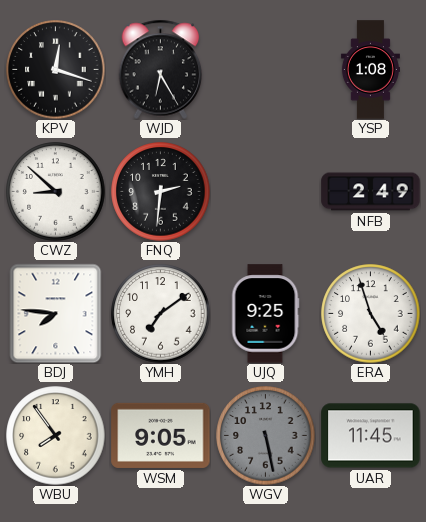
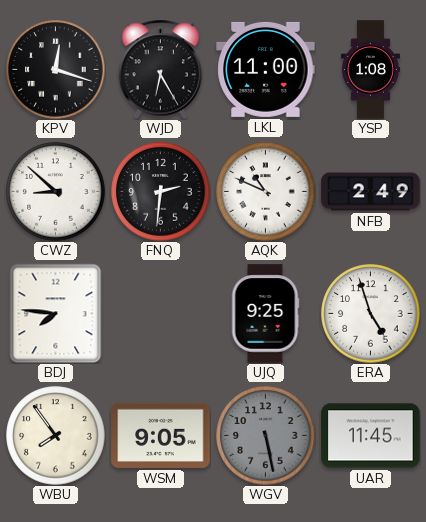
LKL: none -> 11:00 (266, 69)
AQK: none -> 10:49 (266, 192)
YMH: 7:09 -> none (161, 314)
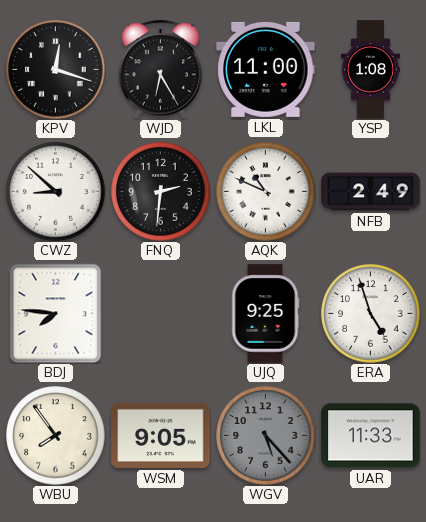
WGV: 5:28 -> 5:23 (266, 436)
UAR: 11:45 -> 11:33 (371, 436)
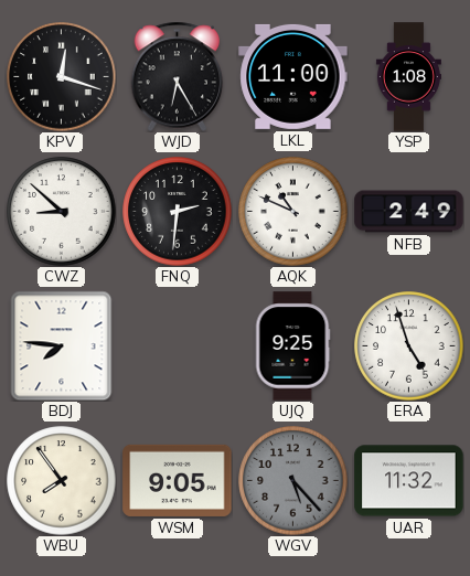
UAR: 11:33 -> 11:32 (409, 481)
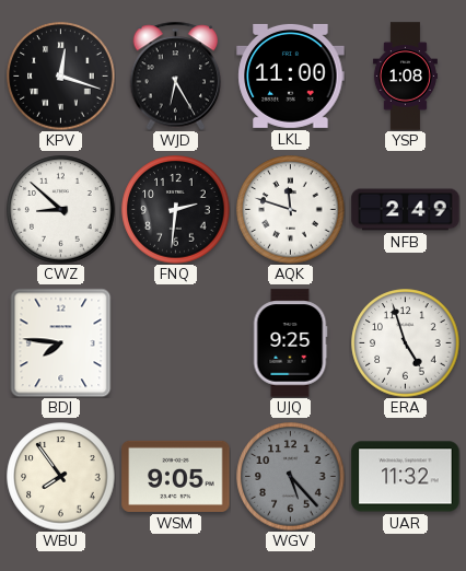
AQK: 10:49 -> 11:48 (291, 210)
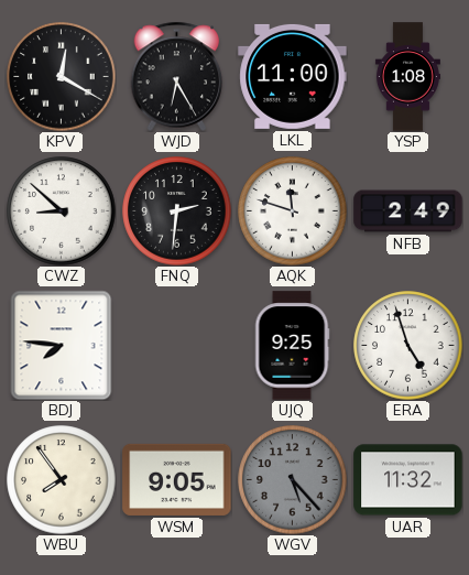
KPV: 12:18 -> 12:20 (62, 77)
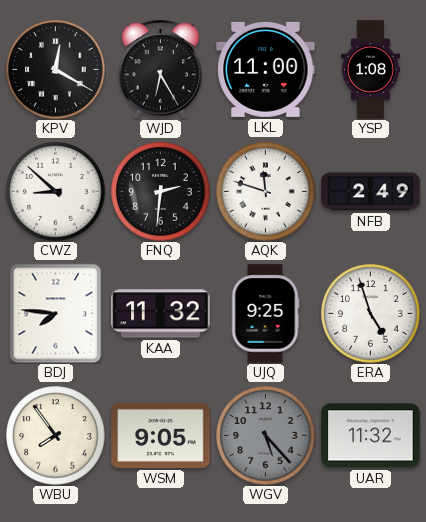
KAA: none -> 11:32 (161, 314)
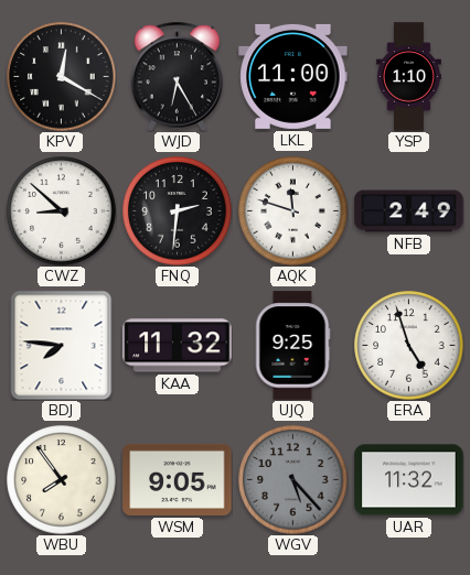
YSP: 1:08 -> 1:10 (408, 77)
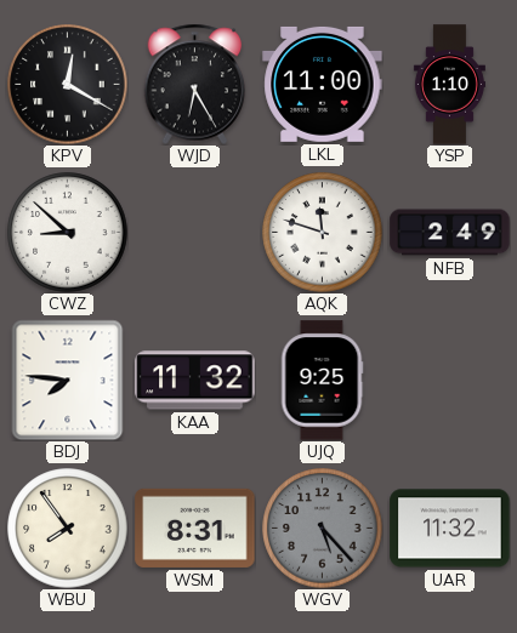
FNQ: 2:31 -> none (178, 211)
ERA: 4:57 -> none (409, 346)
WSM: 9:05 -> 8:31 (195, 527)
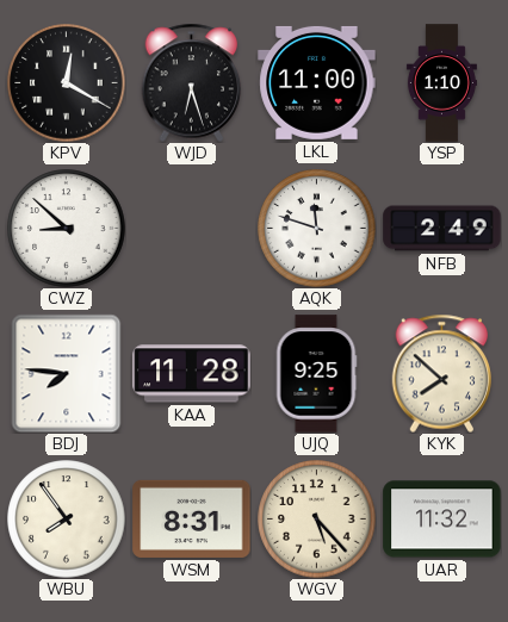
WJD: 6:25 -> 6:27 (192, 82)
KAA: 11:32 -> 11:28 (192, 374)
KYK: none -> 7:52 (442, 373)
WGV dial: grey -> cream (317, 520)
